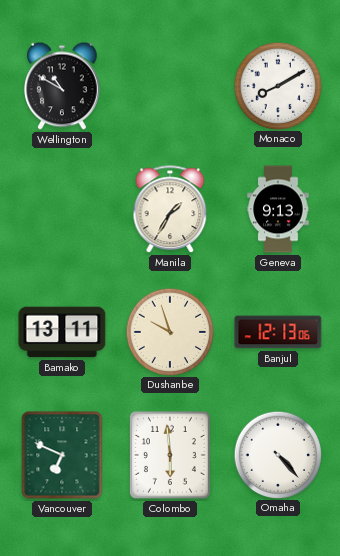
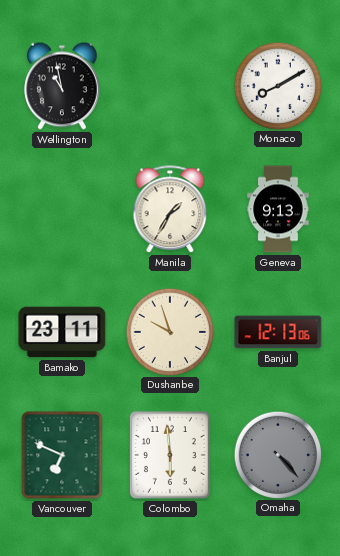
Wellington: 10:50 -> 10:58 (63, 86)
Bamako: 13:11 -> 23:11 (62, 332)
Omaha dial: white -> grey (277, 454)
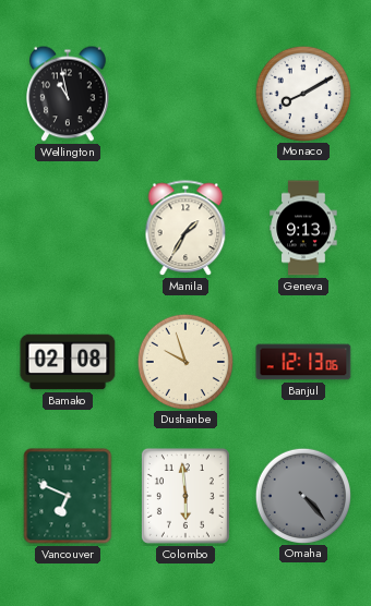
Bamako: 23:11 -> 02:08 (68, 362)
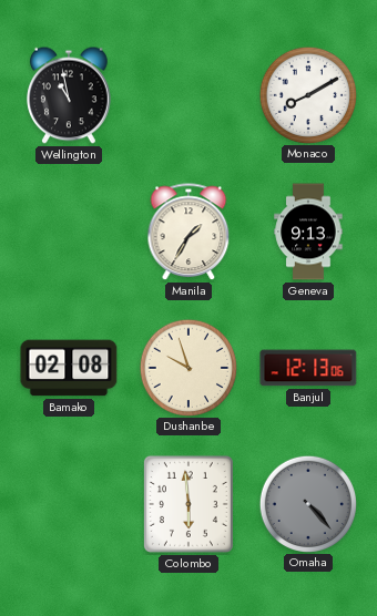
Vancouver: 6:49 -> none (68, 496)
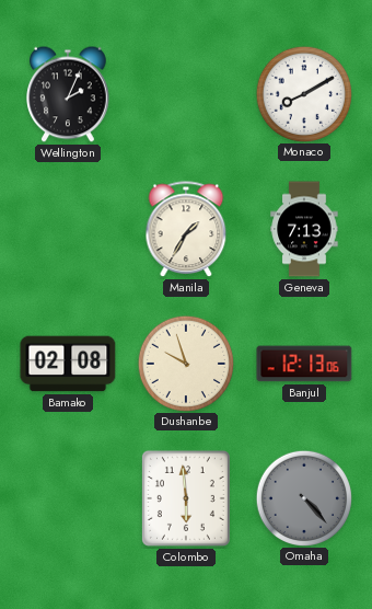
Wellington: 10:58 -> 2:04 (69, 94)
Geneva: 9:13 -> 7:13 (304, 229)
